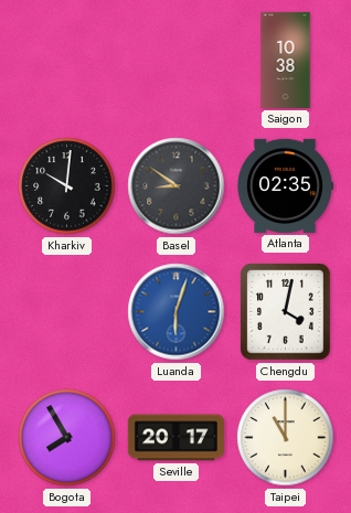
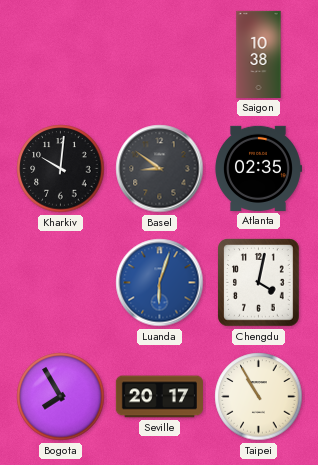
Taipei: 11:00 -> 10:55 (259, 397)
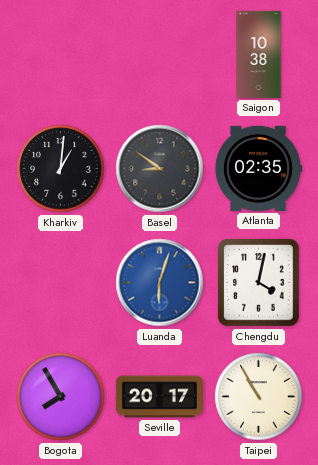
Kharkiv: 10:01 -> 1:01 (61, 169)
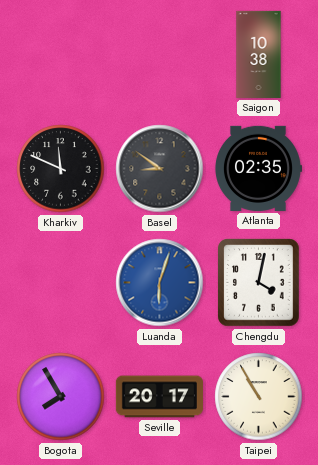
Kharkiv: 1:01 -> 11:49 (61, 169)
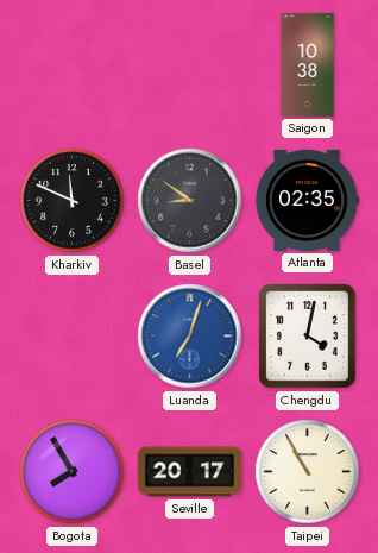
Luanda: 6:03 -> 7:03 (190, 337)
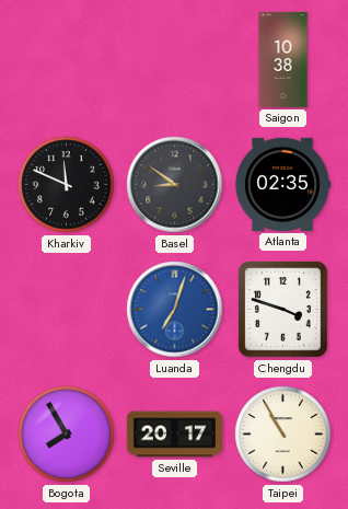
Chengdu: 4:02 -> 3:48 (283, 310)
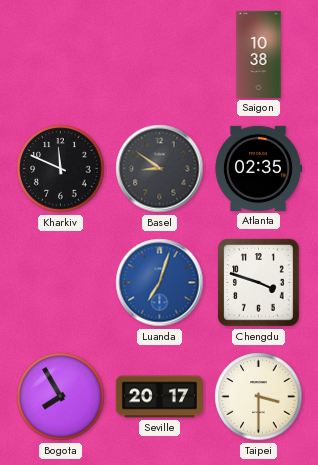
Taipei: 10:55 -> 3:30 (259, 397)
